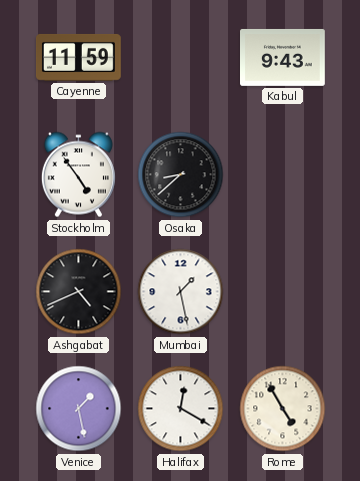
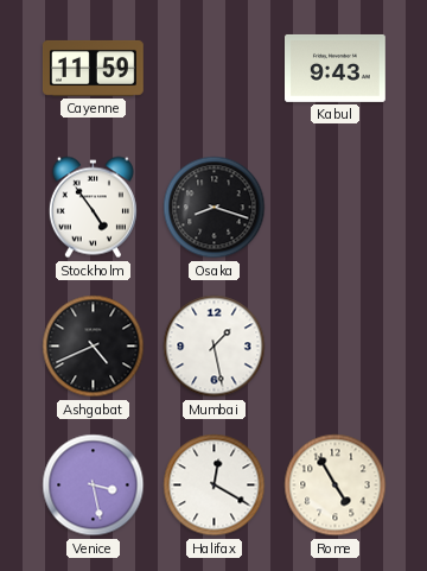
Osaka: 8:38 -> 8:18 (215, 208)
Venice: 1:28 -> 3:28 (94, 486)
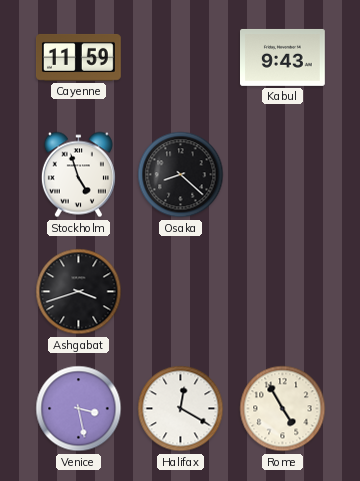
Stockholm: 4:54 -> 4:57 (78, 175)
Osaka: 8:18 -> 8:22 (181, 175)
Ashgabat: 4:41 -> 3:42 (79, 292)
Mumbai: 1:28 -> none (215, 347)
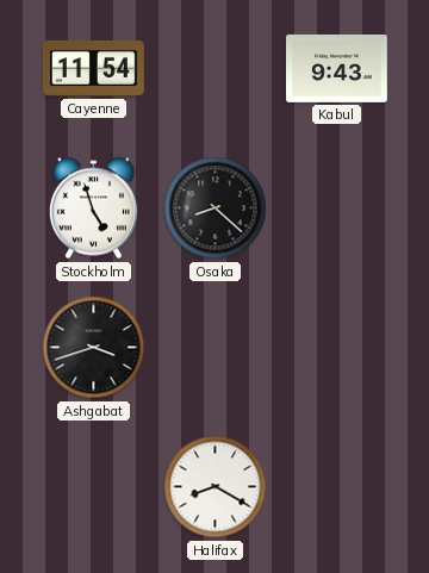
Cayenne: 11:59 -> 11:54 (93, 68)
Venice: 3:28 -> none (79, 409)
Halifax: 12:20 -> 8:20 (216, 487)
Rome: 4:55 -> none (283, 409)
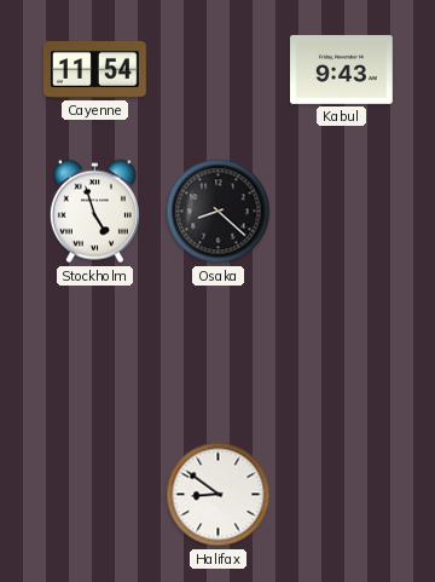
Ashgabat: 3:42 -> none (94, 348)
Halifax: 8:20 -> 8:51 (219, 495)
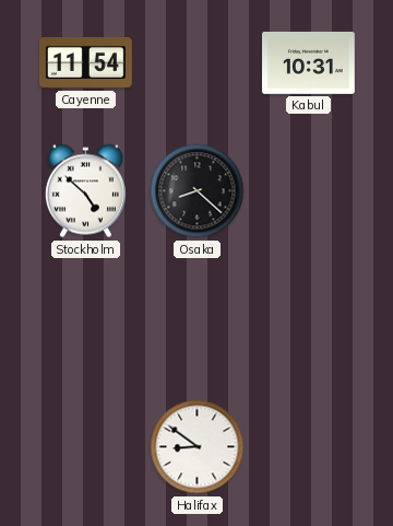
Kabul: 9:43 -> 10:31 (309, 62)
Stockholm: 4:57 -> 4:52 (85, 191)
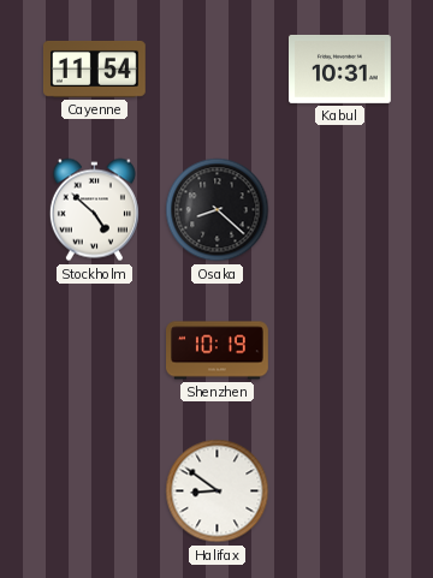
Shenzhen: none -> 10:19 (218, 351)
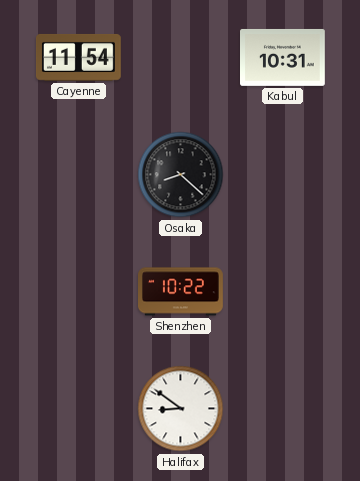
Stockholm: 4:52 -> none (94, 210)
Shenzhen: 10:19 -> 10:22 (181, 292)
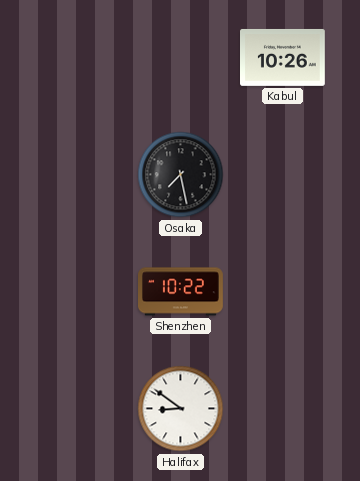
Cayenne: 11:54 -> none (78, 57)
Kabul: 10:31 -> 10:26 (283, 57)
Osaka: 8:22 -> 7:28 (181, 175)
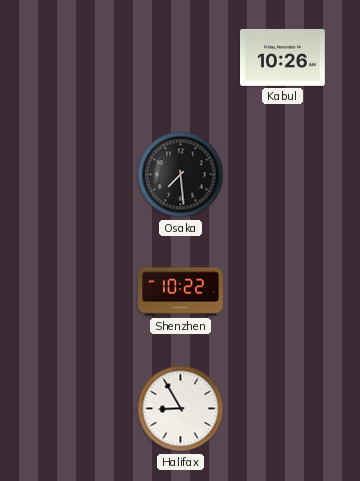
Osaka: 7:28 -> 7:29 (181, 175)
Halifax: 8:51 -> 8:55 (181, 409)
